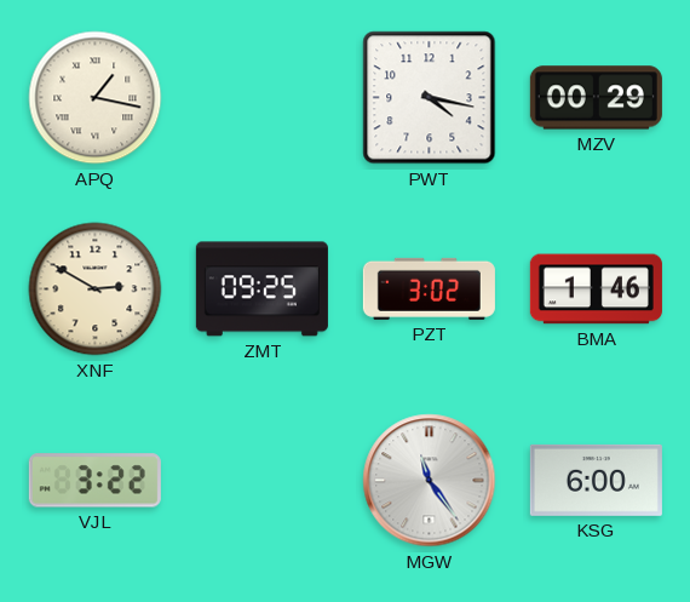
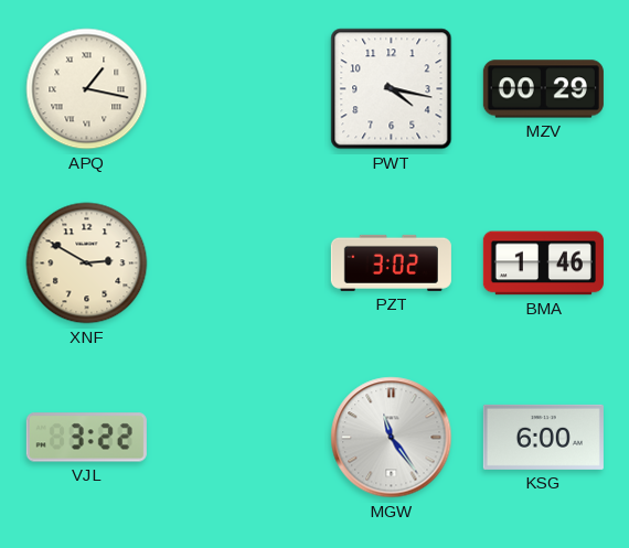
ZMT: 09:25 -> none (261, 289)
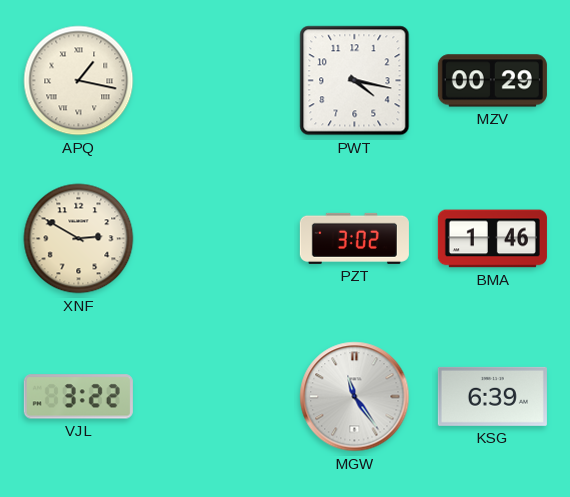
KSG: 6:00 -> 6:39 (492, 396)
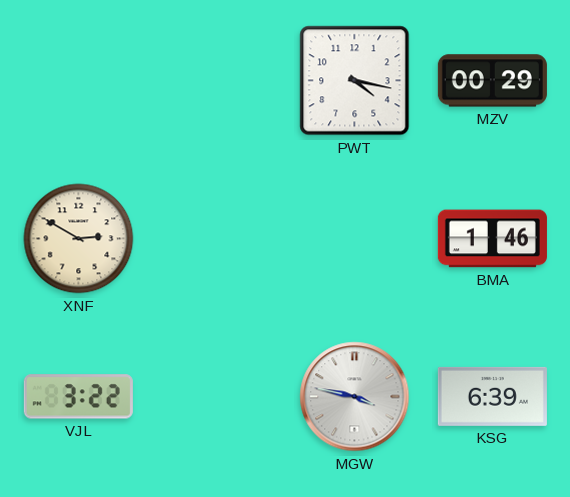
APQ: 1:17 -> none (79, 81)
PZT: 3:02 -> none (354, 238)
MGW: 11:24 -> 3:47 (355, 397)
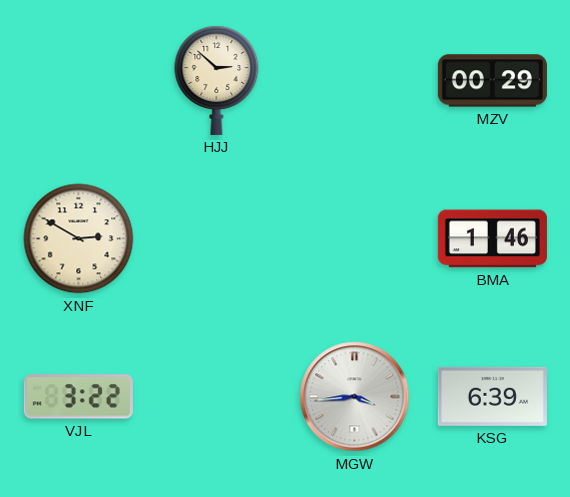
HJJ: none -> 2:52 (217, 80)
PWT: 4:17 -> none (355, 81)
MGW: 3:47 -> 3:44 (355, 397)
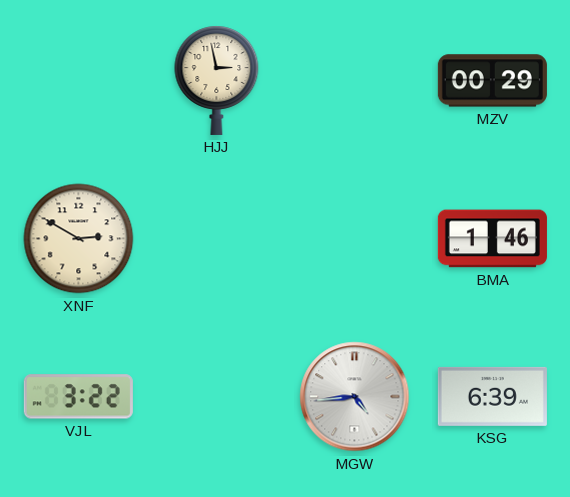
HJJ: 2:52 -> 2:58 (217, 80)
MGW: 3:44 -> 4:44 (355, 397)
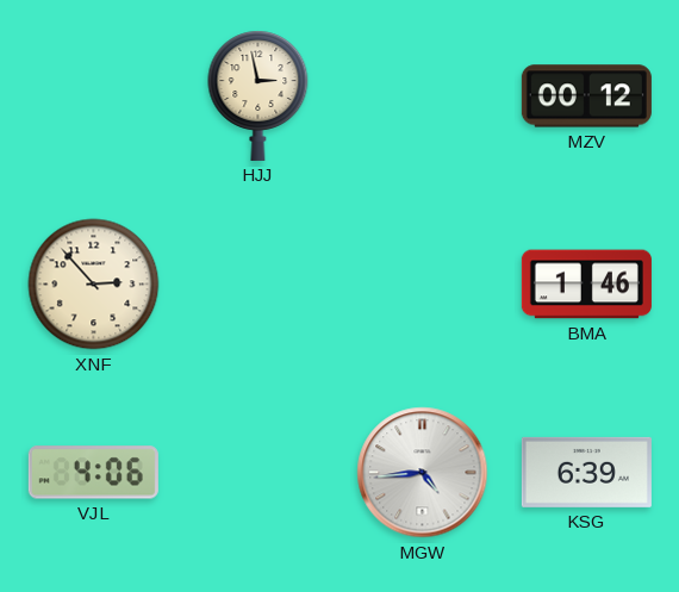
MZV: 00:29 -> 00:12 (586, 96)
XNF: 2:50 -> 2:53 (94, 285)
VJL: 3:22 -> 4:06 (93, 473)
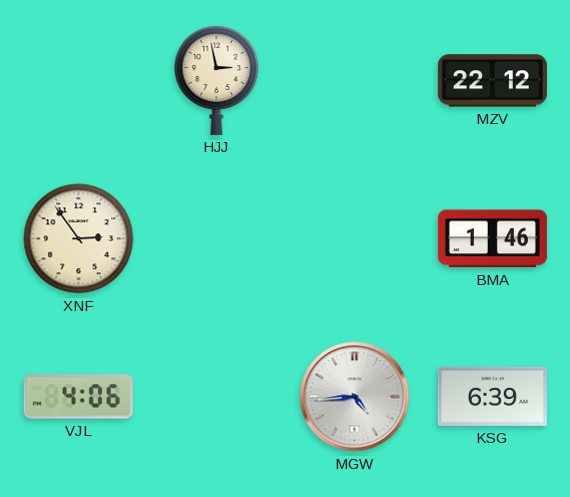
MZV: 00:12 -> 22:12 (492, 81)
XNF: 2:53 -> 2:54 (79, 239)
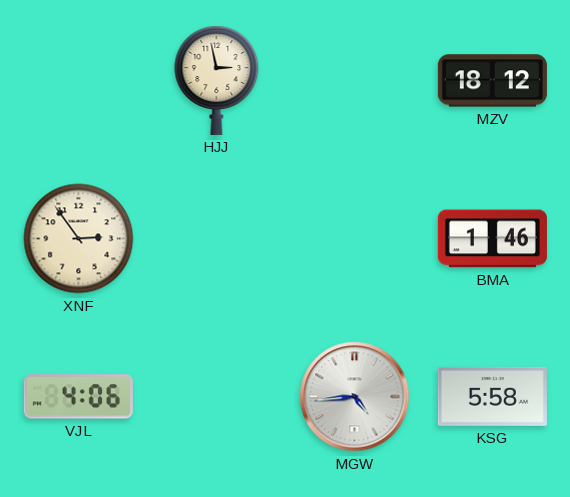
MZV: 22:12 -> 18:12 (492, 81)
KSG: 6:39 -> 5:58 (492, 396)
